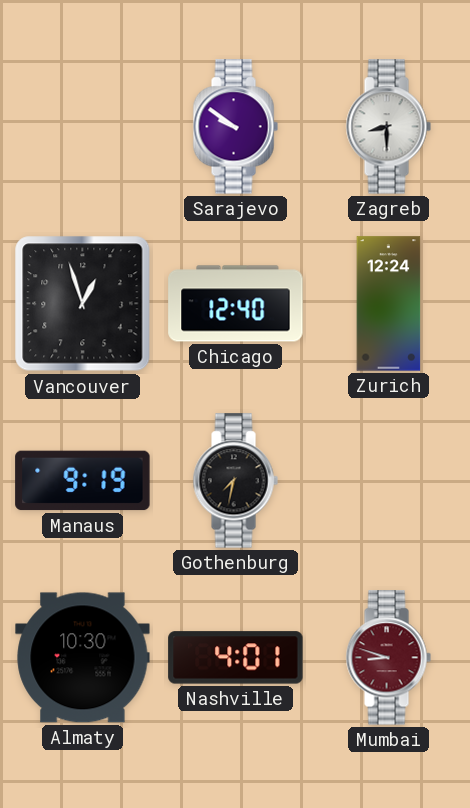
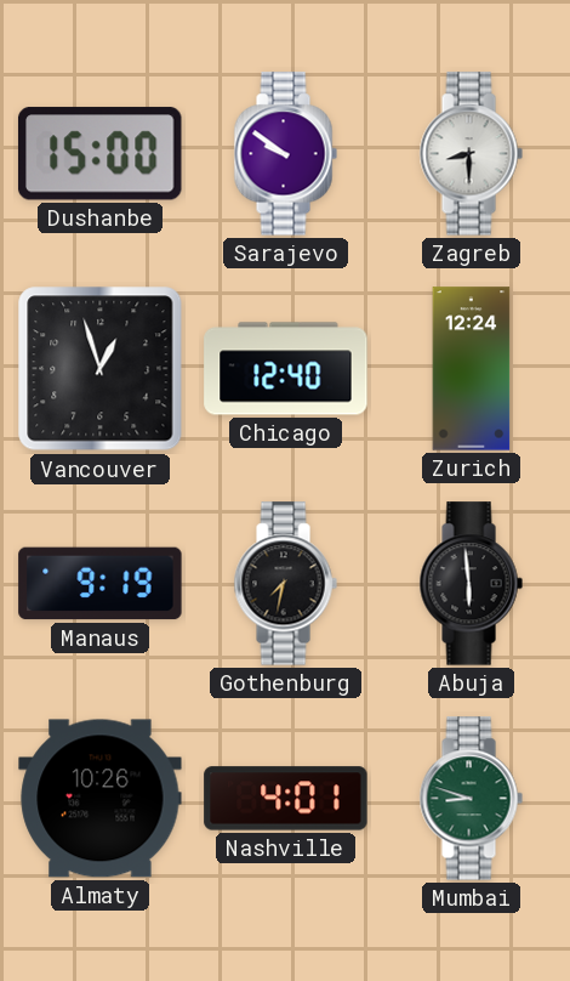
Dushanbe: none -> 15:00 (99, 154)
Abuja: none -> 5:59 (471, 584)
Almaty: 10:30 -> 10:26 (101, 799)
Mumbai dial: burgundy -> green (471, 799)
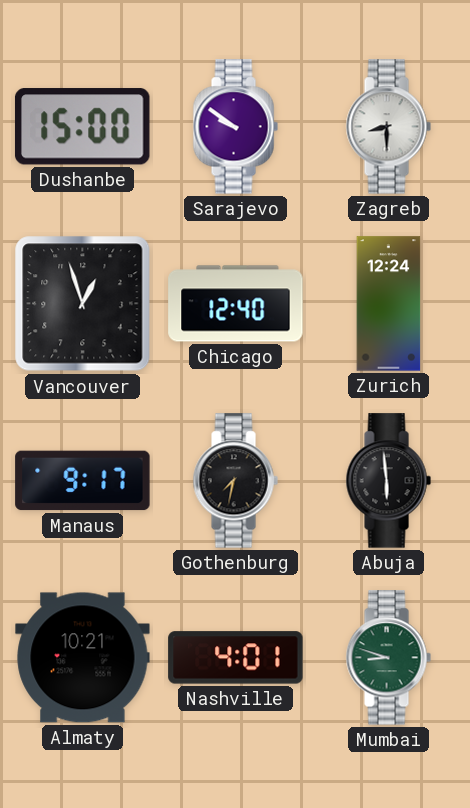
Manaus: 9:19 -> 9:17 (83, 481)
Almaty: 10:26 -> 10:21 (83, 658)
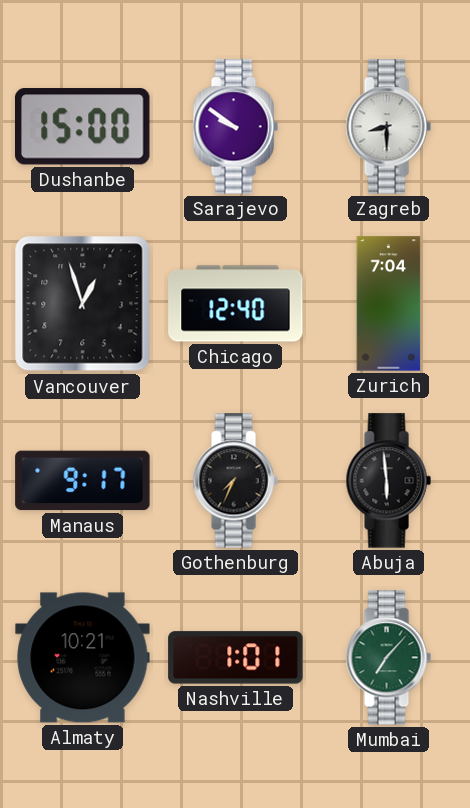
Zurich: 12:24 -> 7:04 (389, 304)
Gothenburg: 7:32 -> 7:34 (235, 481)
Nashville: 4:01 -> 1:01 (236, 658)
Mumbai: 8:48 -> 7:07 (388, 658)
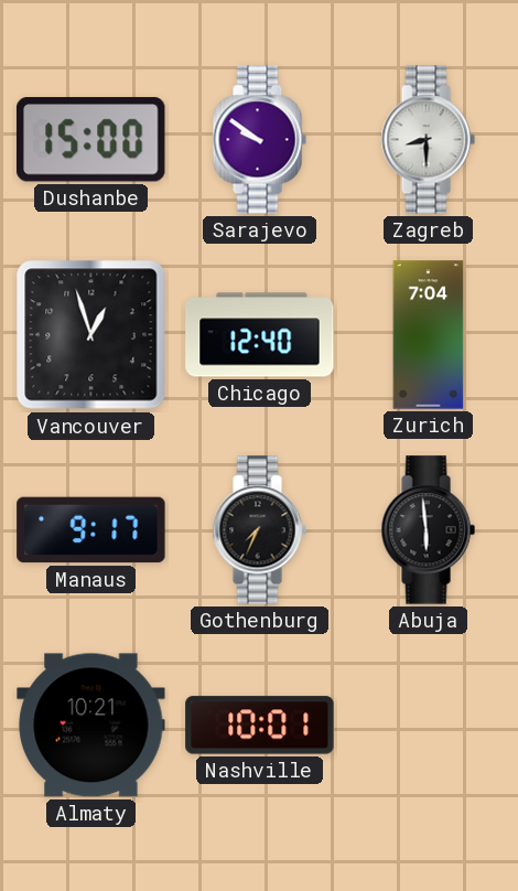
Nashville: 1:01 -> 10:01 (260, 726)
Mumbai: 7:07 -> none (388, 658)
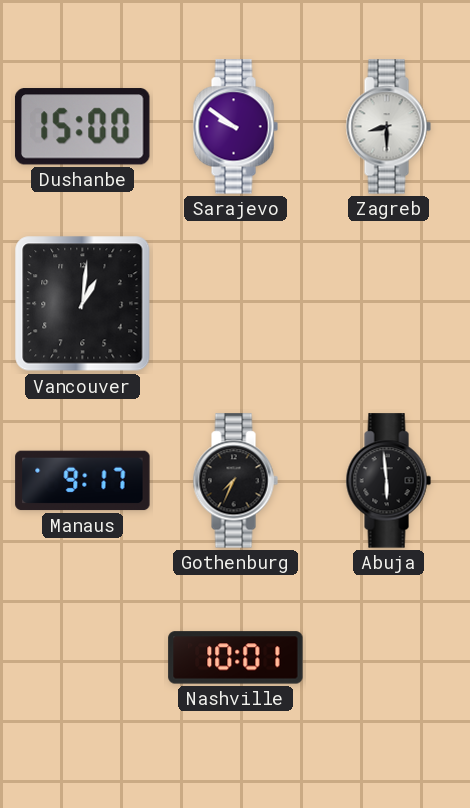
Vancouver: 12:57 -> 1:01 (83, 304)
Chicago: 12:40 -> none (260, 335)
Zurich: 7:04 -> none (429, 335)
Almaty: 10:21 -> none (91, 726)
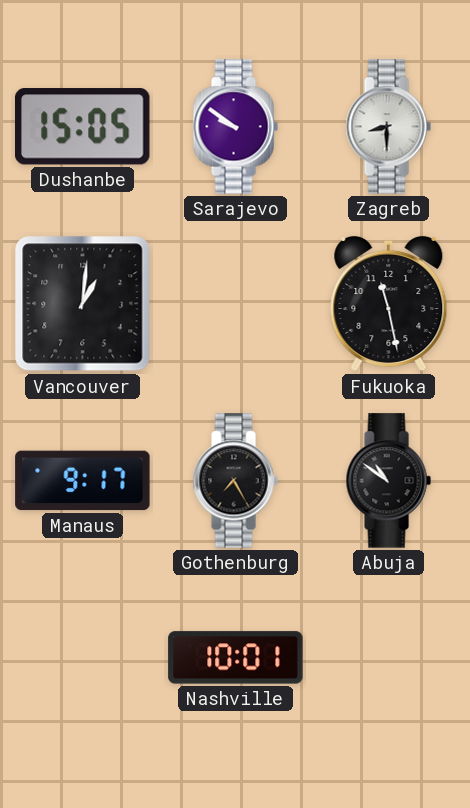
Dushanbe: 15:00 -> 15:05 (82, 127)
Fukuoka: none -> 11:28 (389, 304)
Gothenburg: 7:34 -> 7:25 (235, 481)
Abuja: 5:59 -> 10:51 (388, 481)
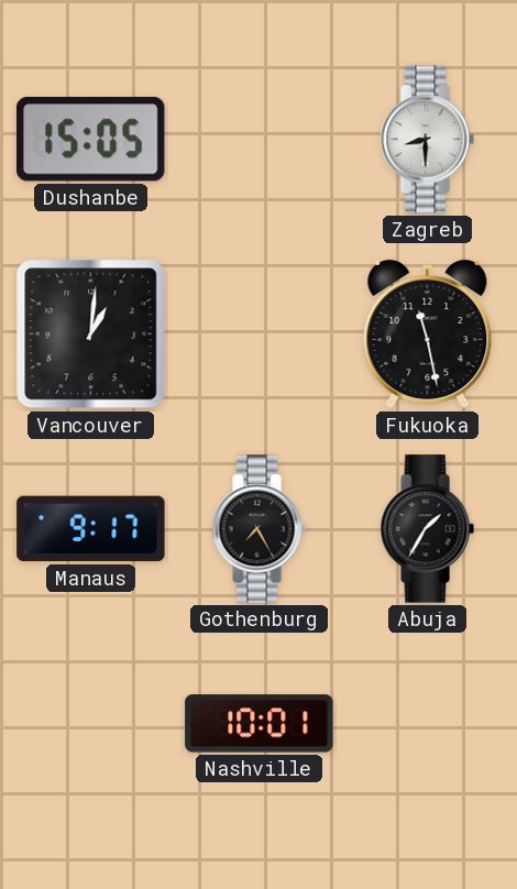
Sarajevo: 9:51 -> none (235, 127)
Abuja: 10:51 -> 1:35 (427, 529)
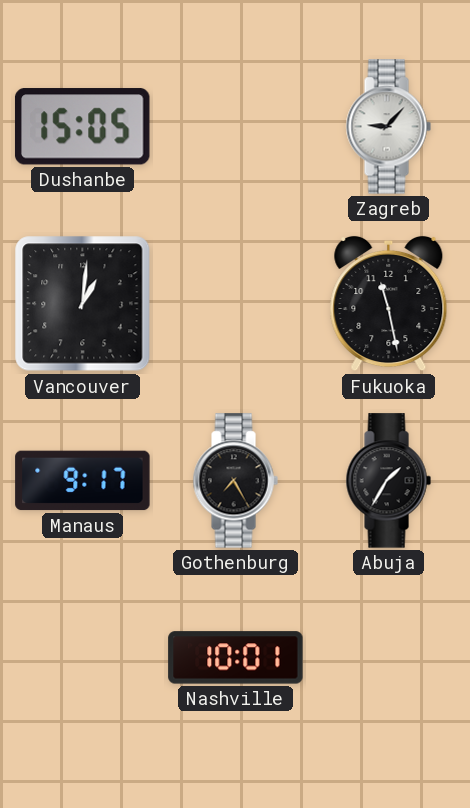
Zagreb: 8:30 -> 9:07 (388, 127)
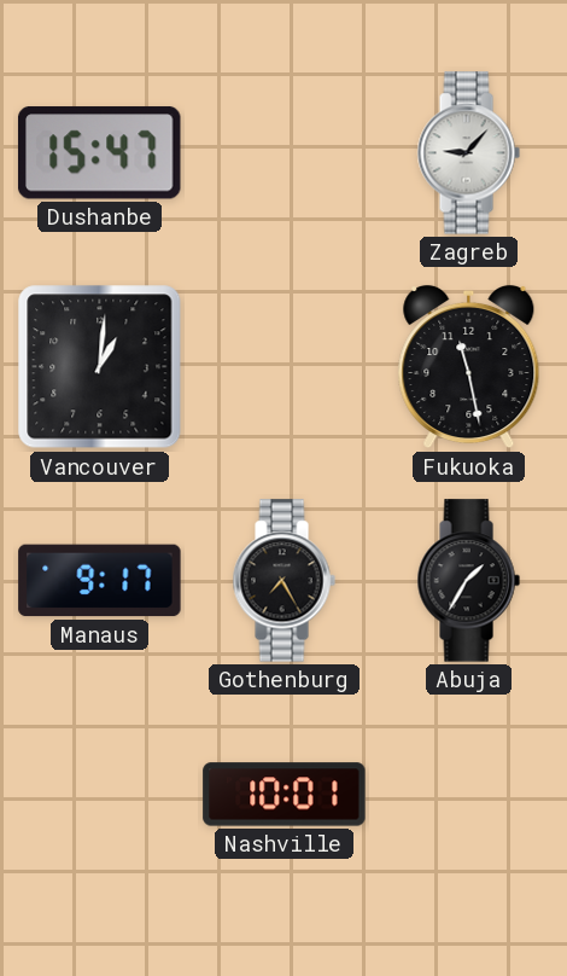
Dushanbe: 15:05 -> 15:47 (99, 153)
